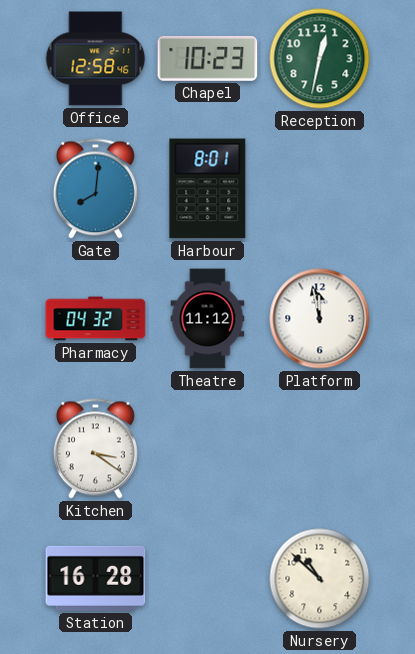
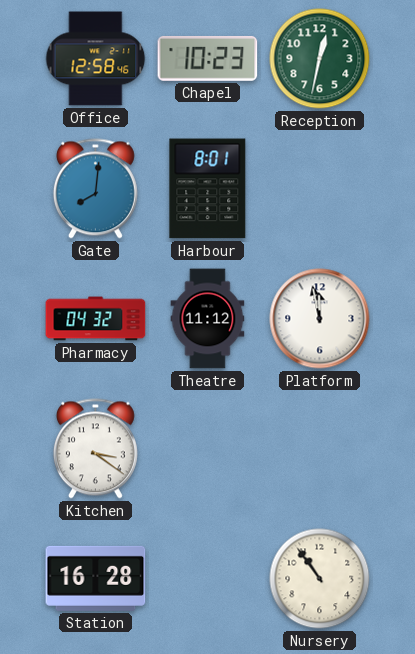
Nursery: 10:52 -> 10:54 (320, 579)
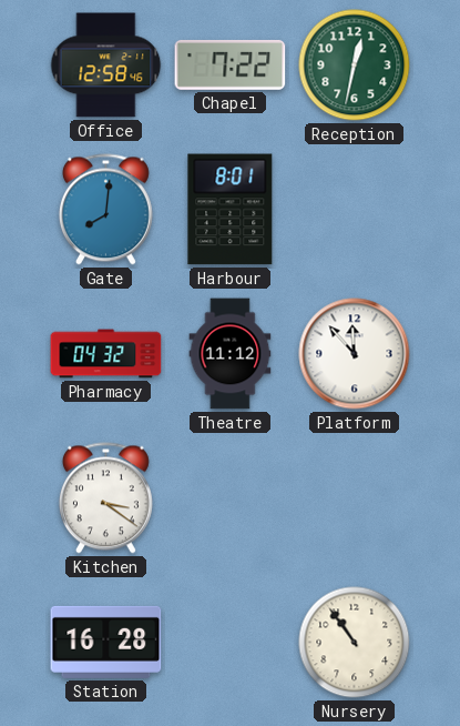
Chapel: 10:23 -> 7:22 (231, 64)
Platform: 11:58 -> 11:53 (355, 354)
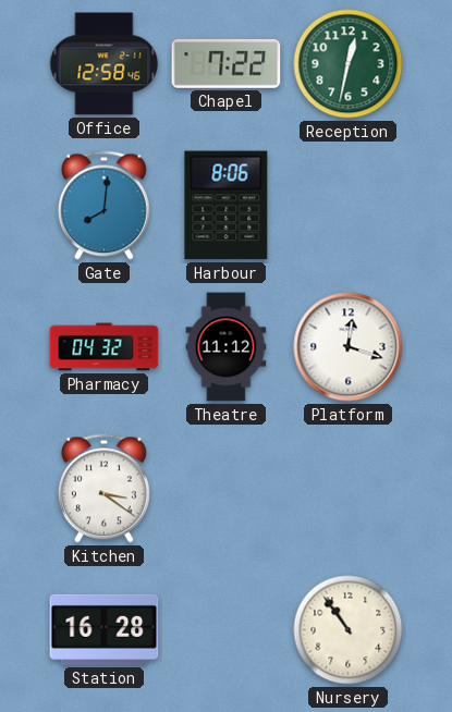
Harbour: 8:01 -> 8:06 (227, 206)
Platform: 11:53 -> 12:18 (349, 347)
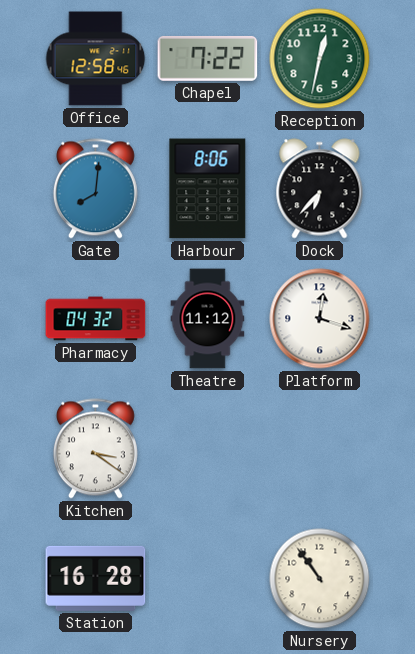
Dock: none -> 6:37 (320, 189)
